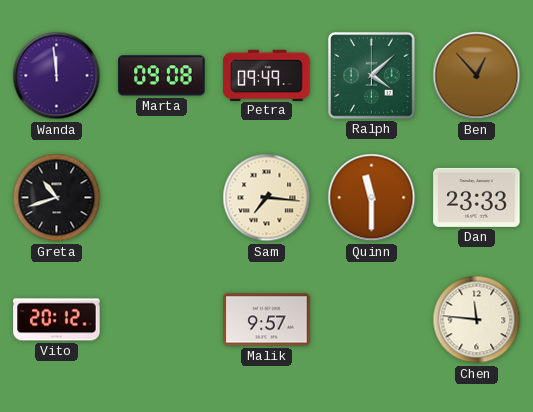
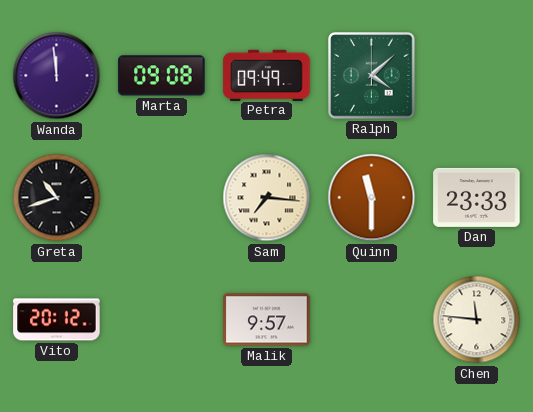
Ben: 12:53 -> none (477, 76)
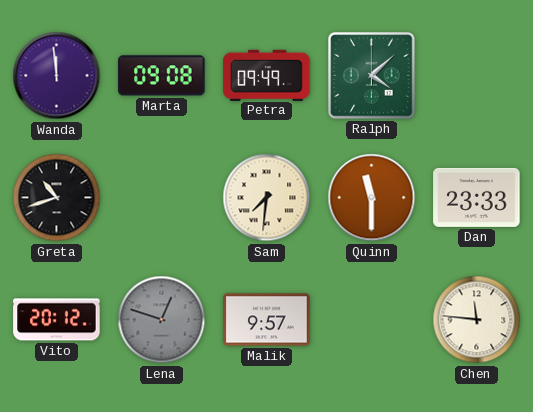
Sam: 7:16 -> 7:31 (267, 198)
Lena: none -> 12:48 (162, 320)
